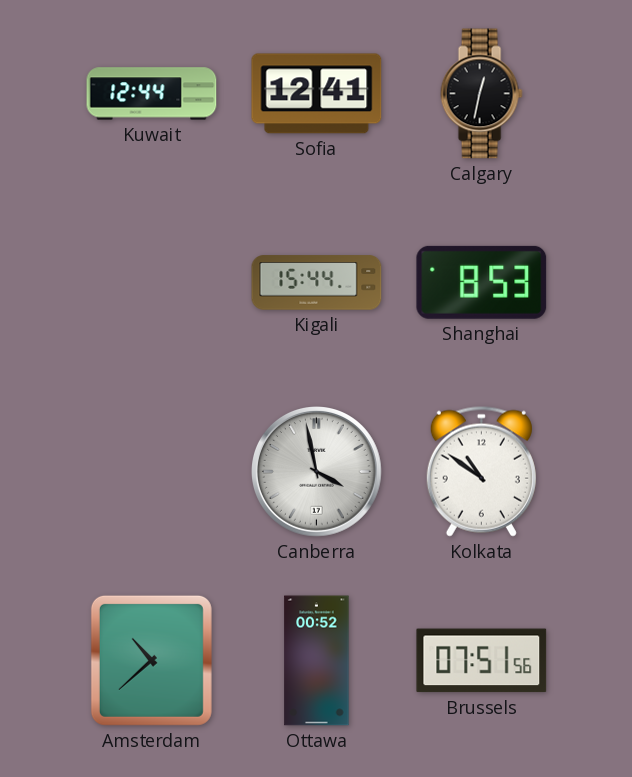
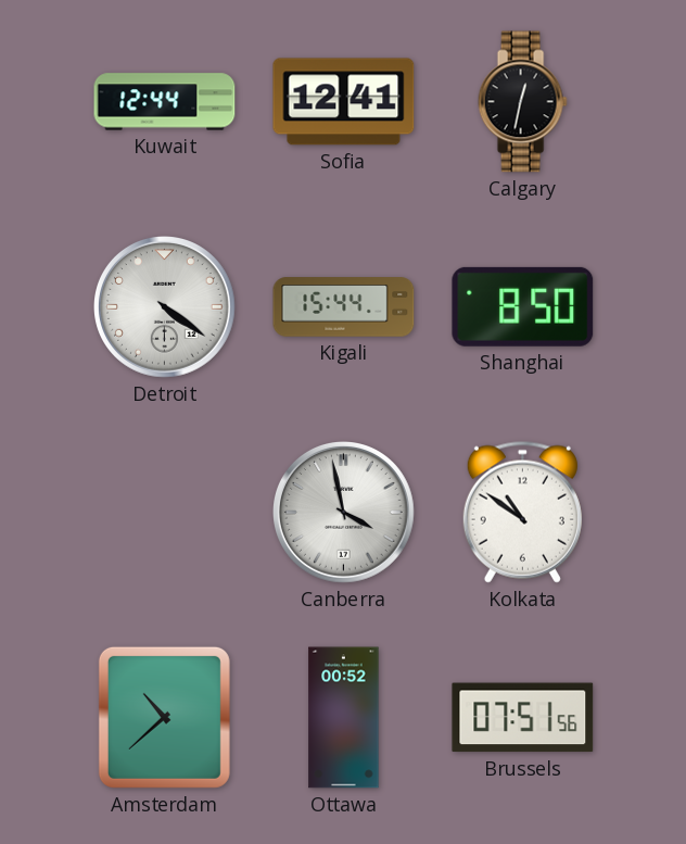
Detroit: none -> 4:21 (165, 307)
Shanghai: 8:53 -> 8:50 (523, 306)
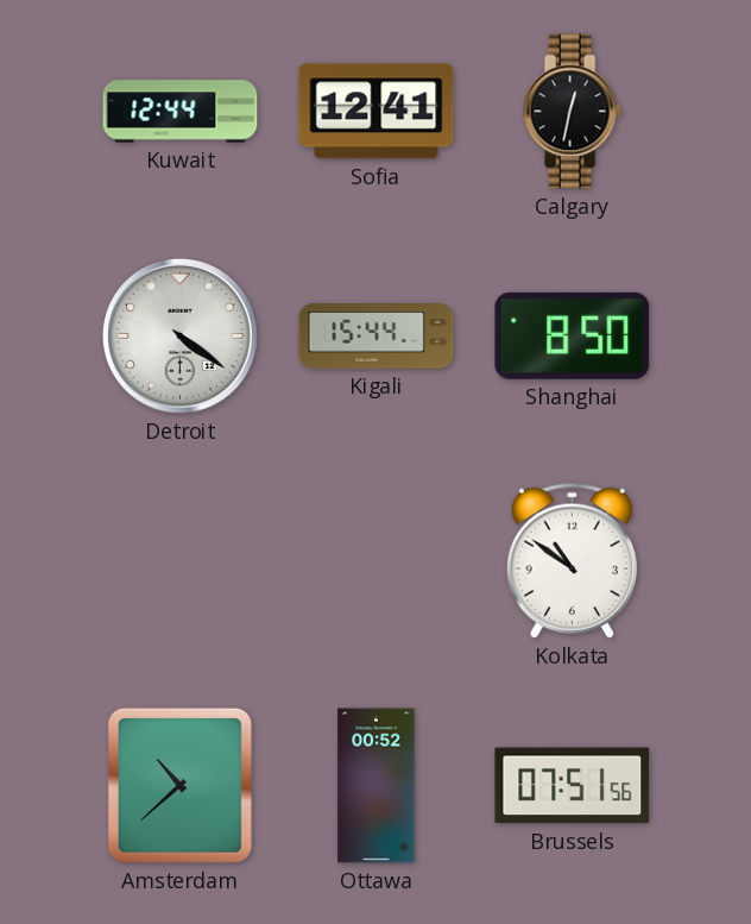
Canberra: 3:58 -> none (344, 513)
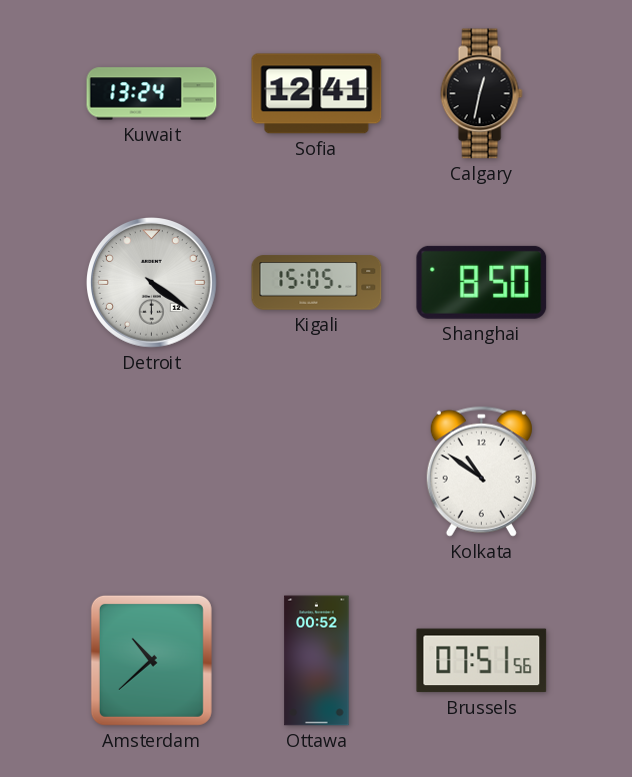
Kuwait: 12:44 -> 13:24 (152, 94)
Kigali: 15:44 -> 15:05 (317, 283)
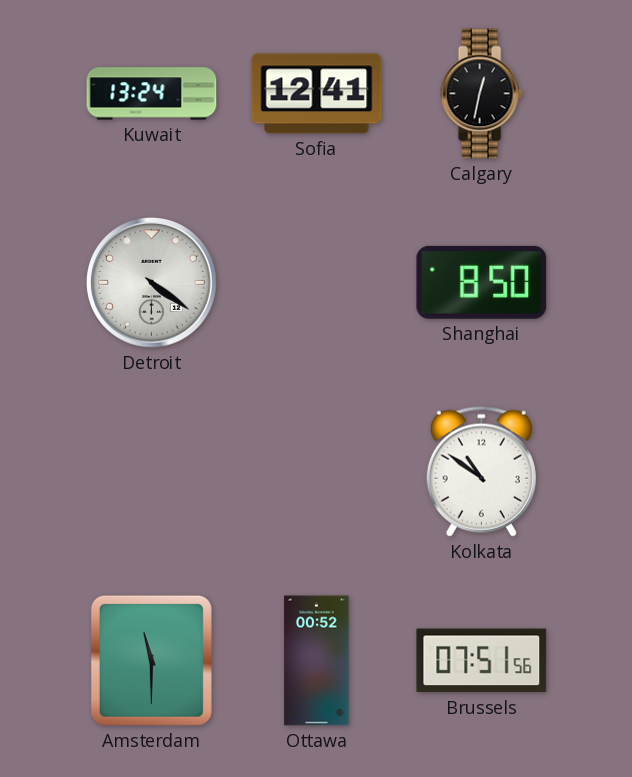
Kigali: 15:05 -> none (317, 283)
Amsterdam: 10:38 -> 11:30 (151, 660)
